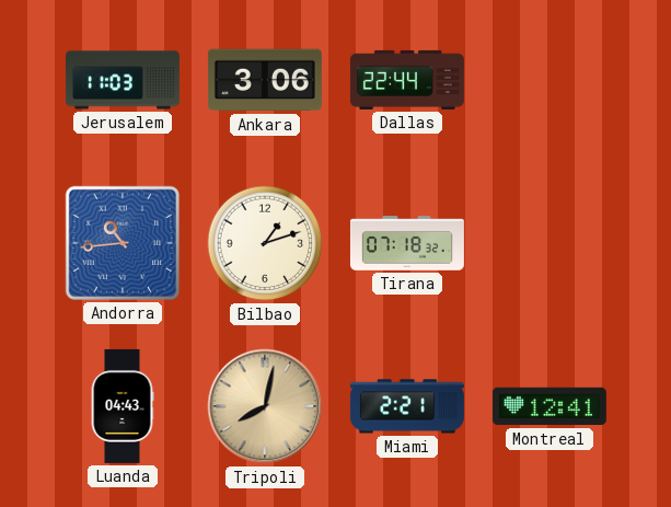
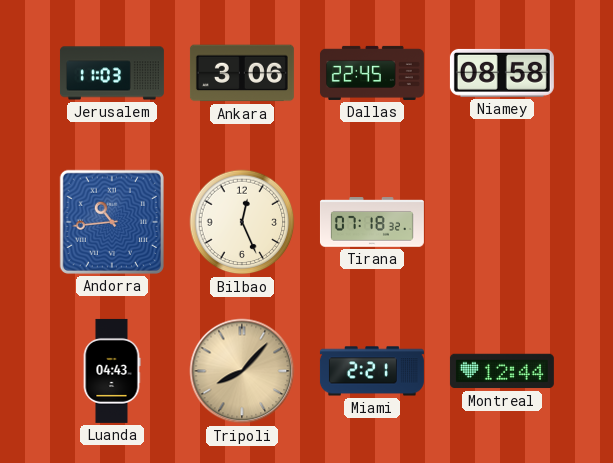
Dallas: 22:44 -> 22:45 (372, 73)
Niamey: none -> 08:58 (502, 73)
Bilbao: 1:12 -> 12:26 (242, 222)
Tripoli: 8:02 -> 8:07 (242, 371)
Montreal: 12:41 -> 12:44 (502, 371)
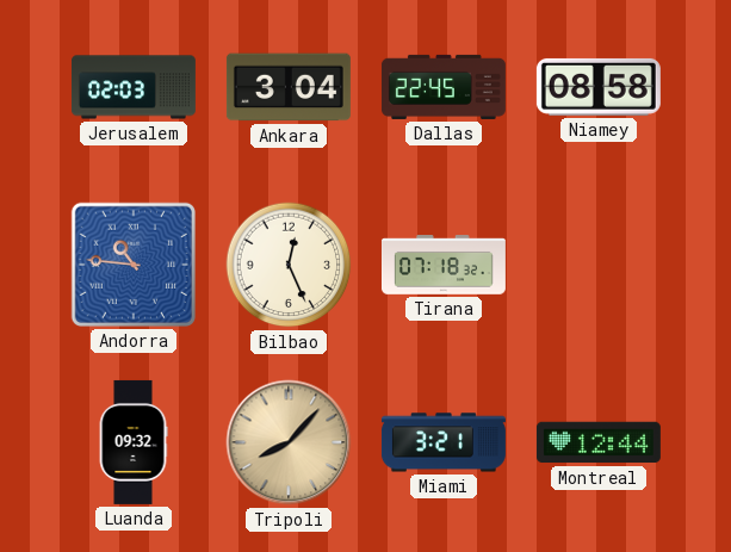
Jerusalem: 11:03 -> 02:03 (134, 87)
Ankara: 3:06 -> 3:04 (289, 87)
Andorra: 10:44 -> 10:46 (134, 265)
Luanda: 04:43 -> 09:32 (134, 442)
Miami: 2:21 -> 3:21 (444, 442)
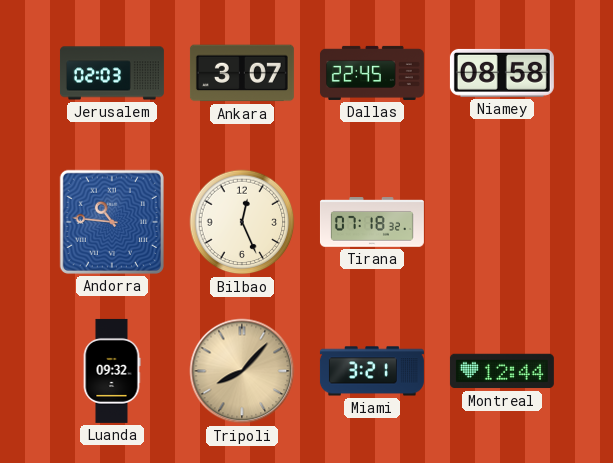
Ankara: 3:04 -> 3:07 (242, 73)
